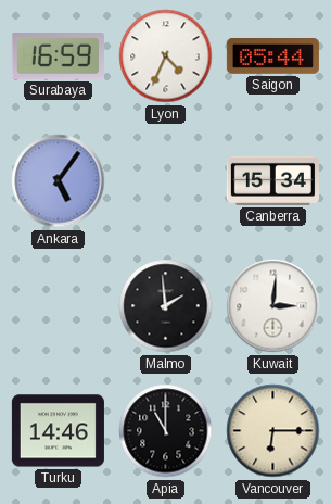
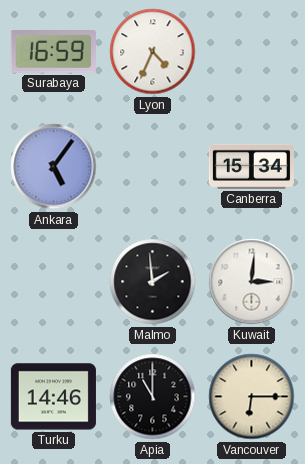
Saigon: 05:44 -> none (272, 56)
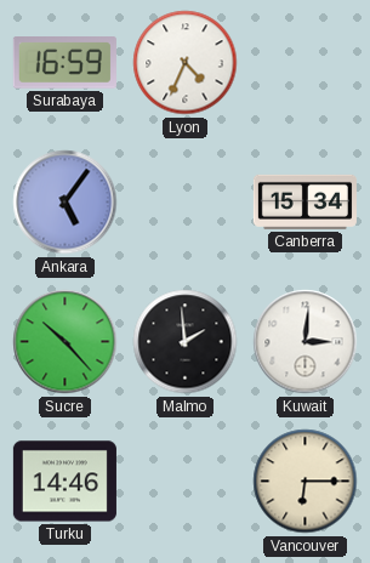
Sucre: none -> 10:23 (66, 342)
Apia: 11:00 -> none (153, 397)
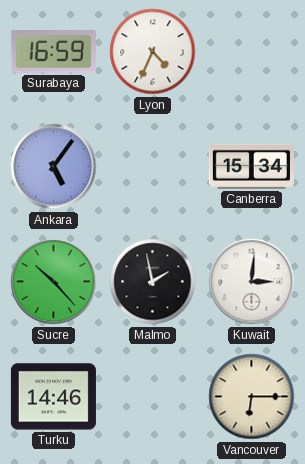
Malmo: 1:59 -> 1:58 (153, 282)
